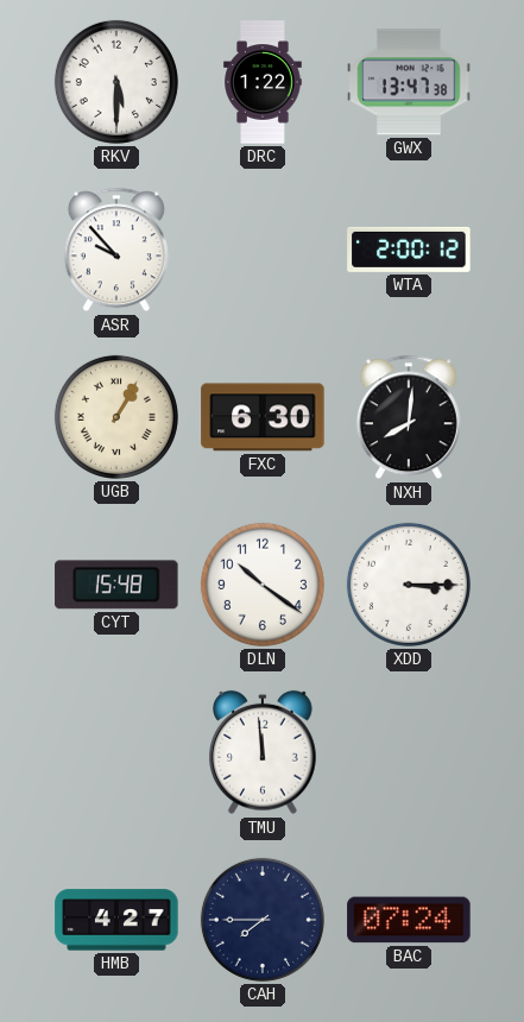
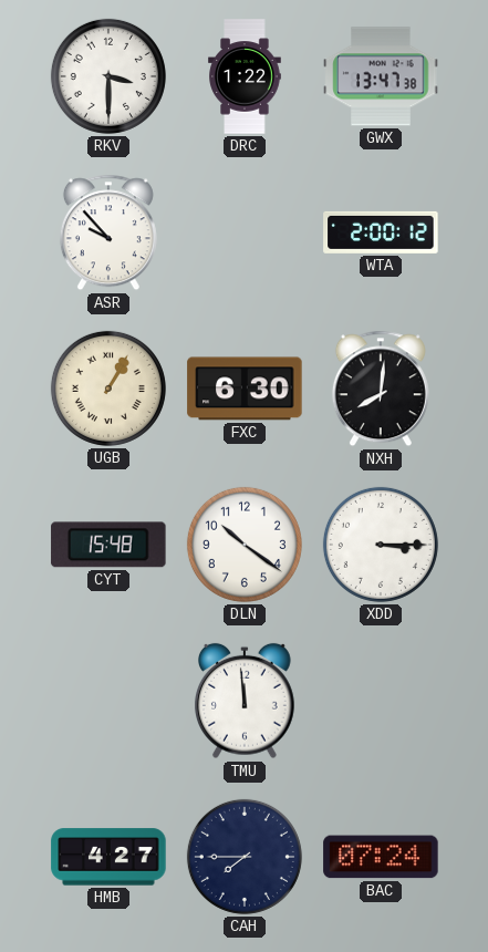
RKV: 5:30 -> 3:30 (108, 76)
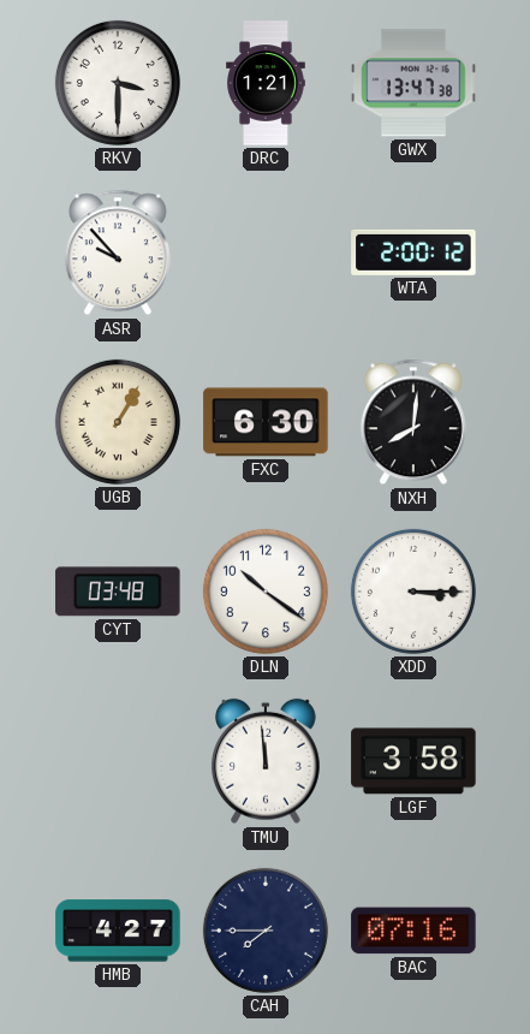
DRC: 1:22 -> 1:21 (266, 83)
CYT: 15:48 -> 03:48 (118, 592)
LGF: none -> 3:58 (413, 761)
BAC: 07:24 -> 07:16 (413, 931)
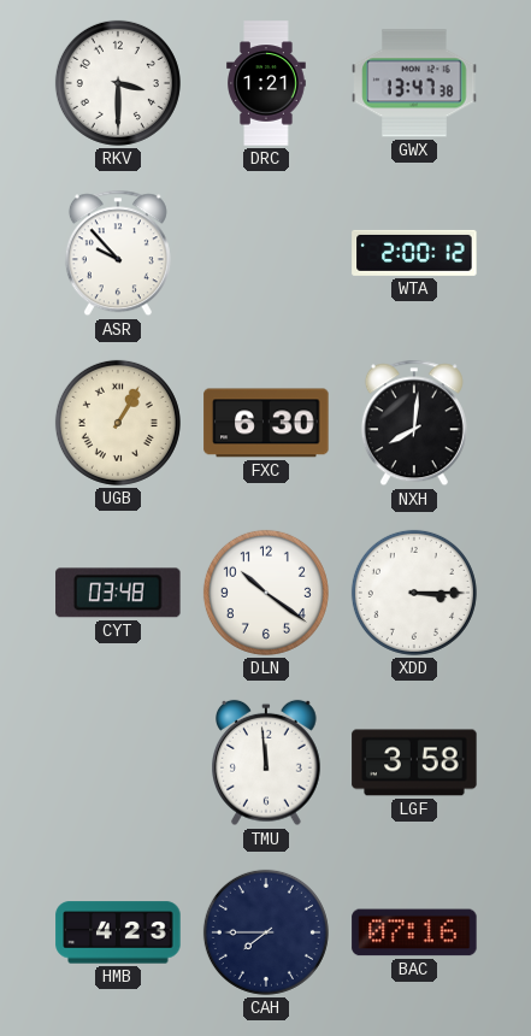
HMB: 4:27 -> 4:23 (118, 932)
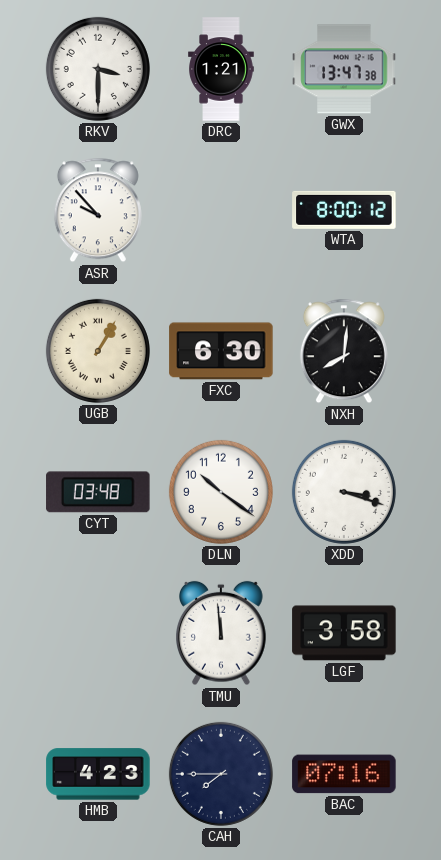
WTA: 2:00 -> 8:00 (344, 210)
XDD: 3:15 -> 3:18 (344, 492)
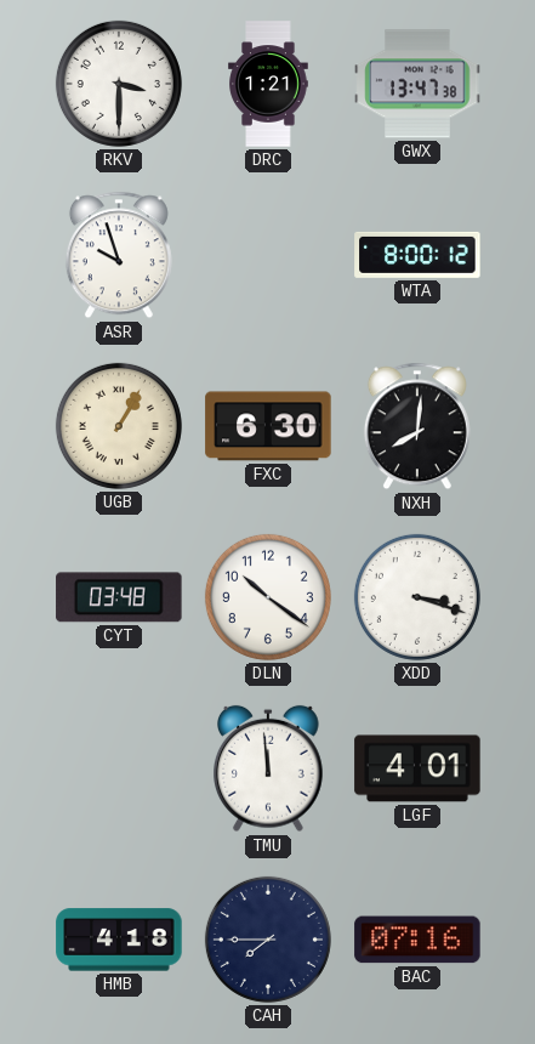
ASR: 9:53 -> 9:57 (119, 255)
LGF: 3:58 -> 4:01 (417, 768)
HMB: 4:23 -> 4:18 (119, 940)
